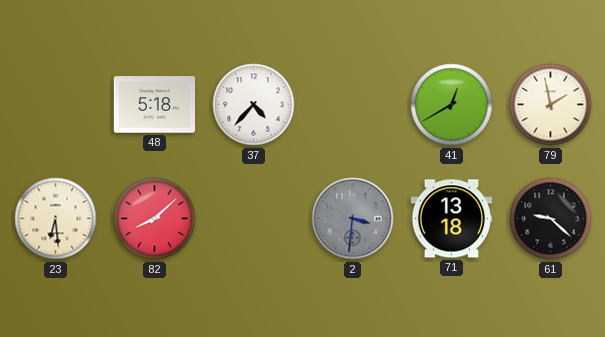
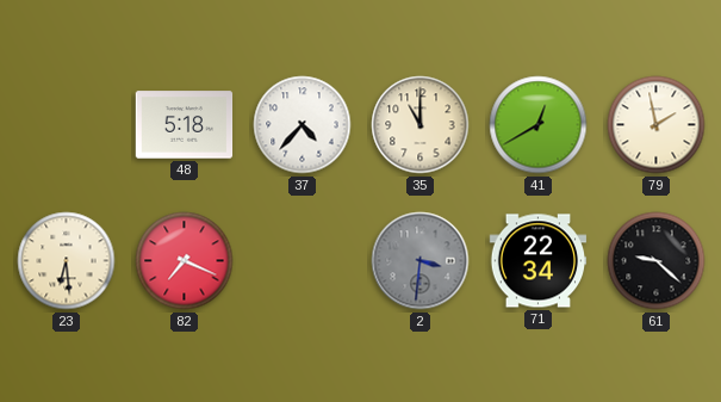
35: none -> 11:00 (421, 125)
82: 8:08 -> 7:19 (185, 261)
71: 13:18 -> 22:34 (539, 261)
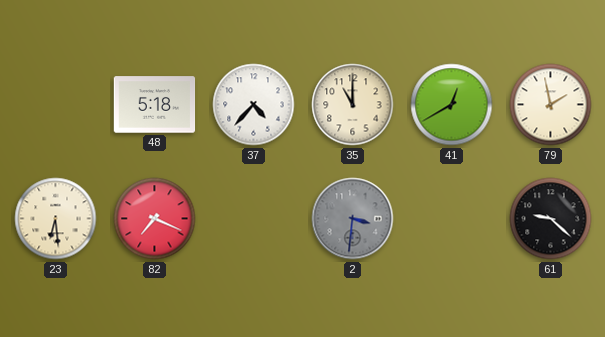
71: 22:34 -> none (539, 261)
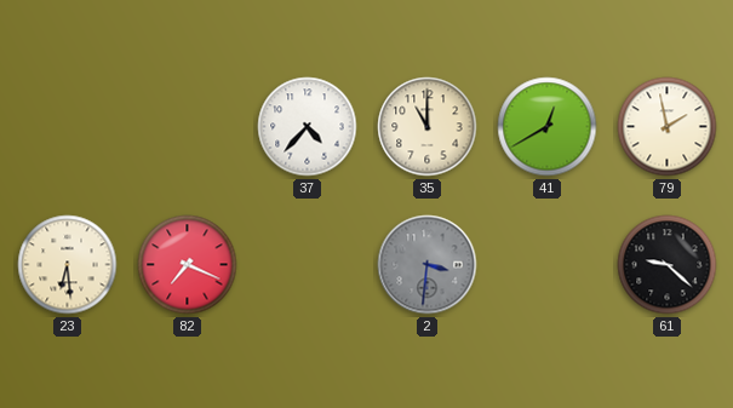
48: 5:18 -> none (155, 105)
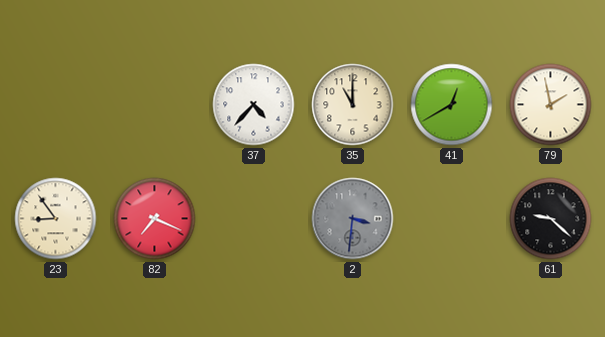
23: 6:29 -> 8:54 (56, 219)
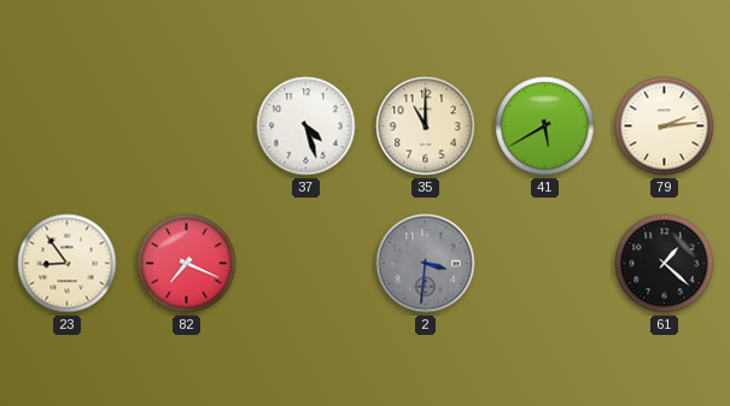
37: 4:37 -> 4:27 (306, 126)
41: 12:40 -> 5:40 (545, 126)
79: 1:58 -> 2:14 (665, 126)
61: 9:22 -> 1:22 (665, 264)
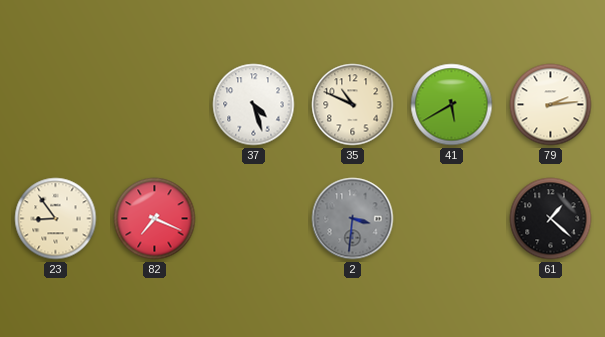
35: 11:00 -> 10:49 (353, 105)
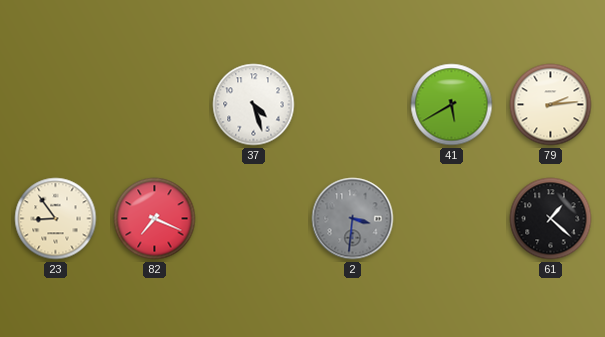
35: 10:49 -> none (353, 105)
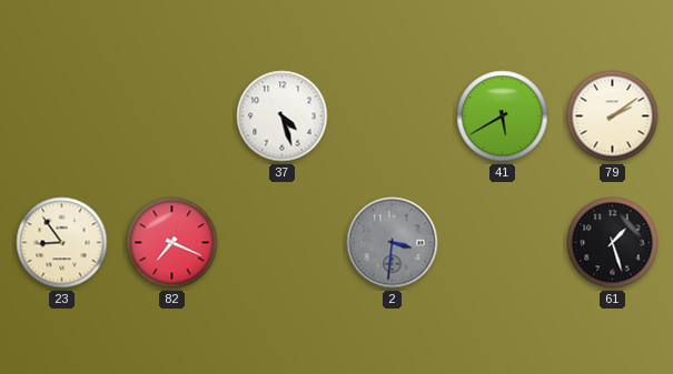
79: 2:14 -> 2:09 (613, 117)
61: 1:22 -> 1:27 (613, 243)
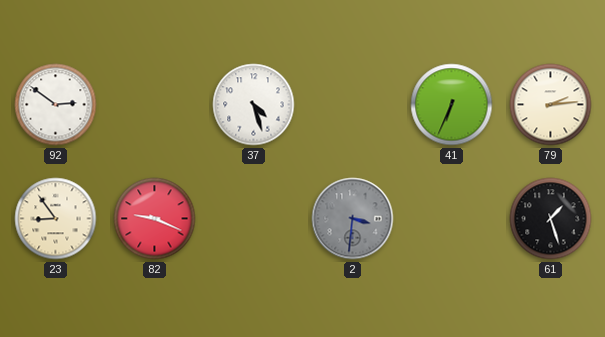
92: none -> 2:51 (56, 105)
41: 5:40 -> 6:34 (452, 105)
79: 2:09 -> 2:14 (551, 105)
82: 7:19 -> 9:19 (155, 219)
